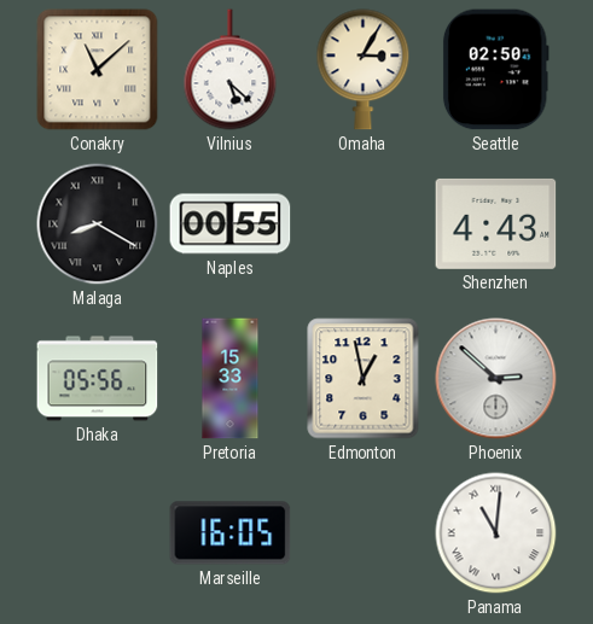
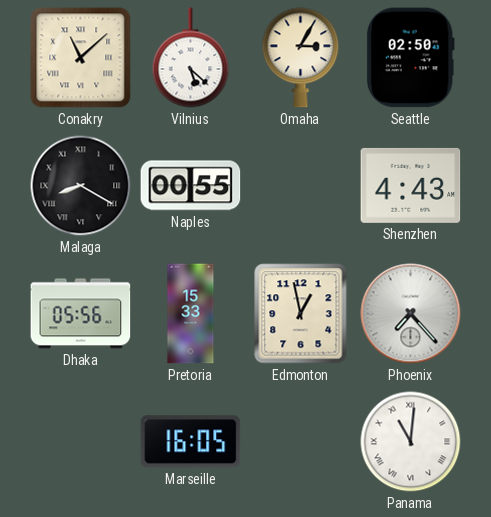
Phoenix: 2:52 -> 7:23 (411, 314)
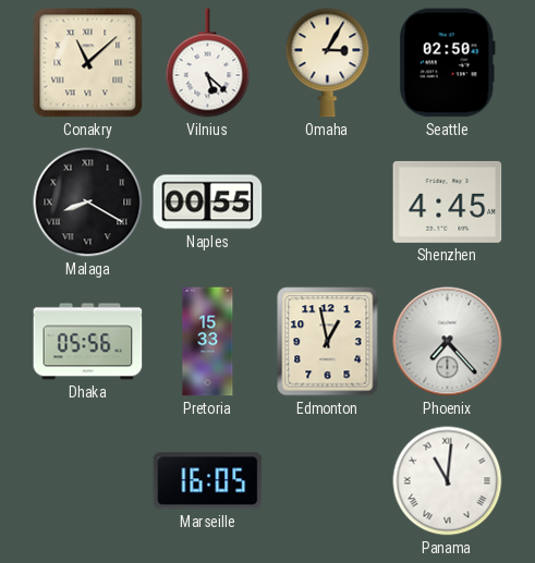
Shenzhen: 4:43 -> 4:45 (448, 201)
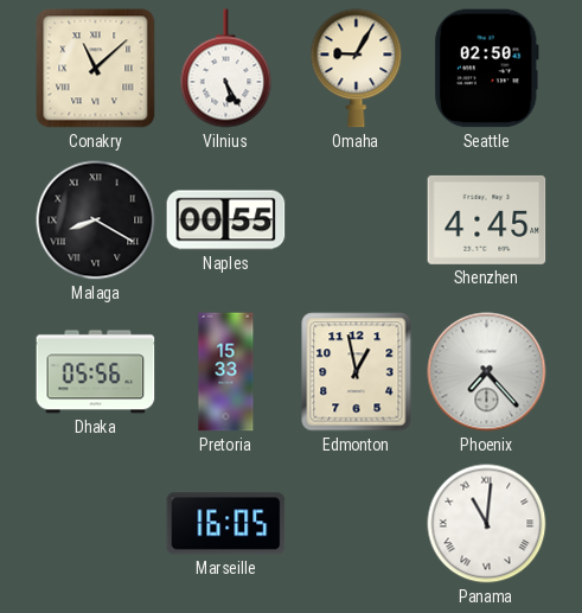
Vilnius: 5:22 -> 5:25 (226, 69)
Omaha: 3:05 -> 9:05 (357, 69)
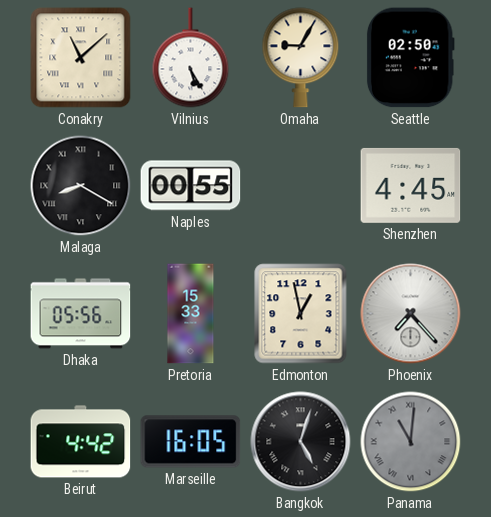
Beirut: none -> 4:42 (81, 442)
Bangkok: none -> 5:03 (301, 442)
Panama dial: white -> grey (411, 442)
